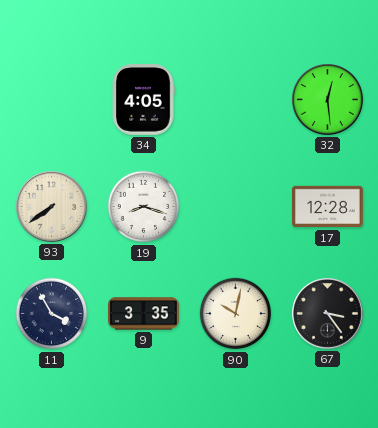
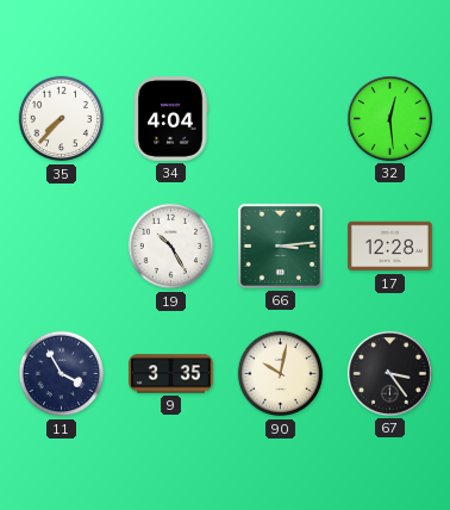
35: none -> 7:37 (62, 119)
34: 4:05 -> 4:04 (170, 119)
93: 7:39 -> none (52, 207)
19: 8:18 -> 10:25 (171, 247)
66: none -> 3:14 (280, 245)
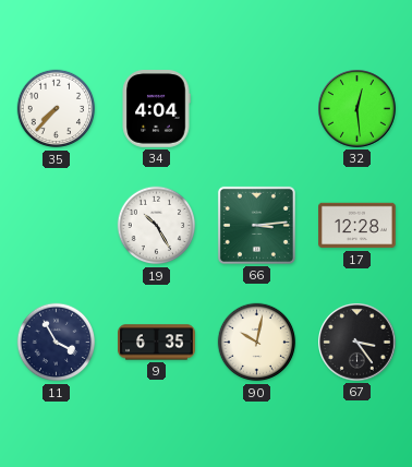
9: 3:35 -> 6:35 (157, 343)
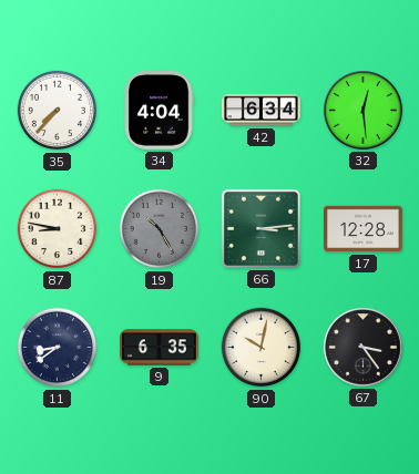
42: none -> 6:34 (262, 111)
87: none -> 8:47 (58, 229)
19 dial: white -> grey (160, 229)
11: 3:55 -> 8:39 (58, 348)
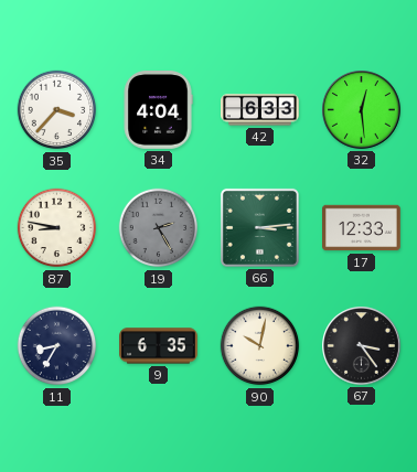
35: 7:37 -> 3:37 (57, 110)
42: 6:34 -> 6:33 (260, 110)
19: 10:25 -> 2:25 (159, 228)
17: 12:28 -> 12:33 (362, 228)
11: 8:39 -> 8:35 (57, 346)
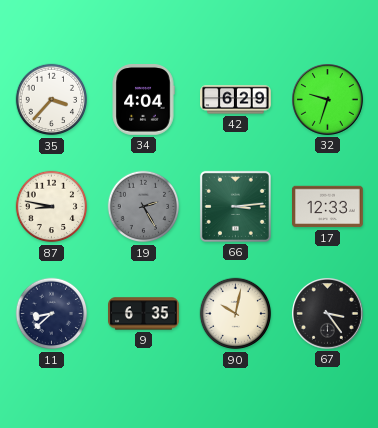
42: 6:33 -> 6:29 (236, 100)
32: 12:29 -> 9:33 (328, 100)
11: 8:35 -> 8:38 (52, 314)
